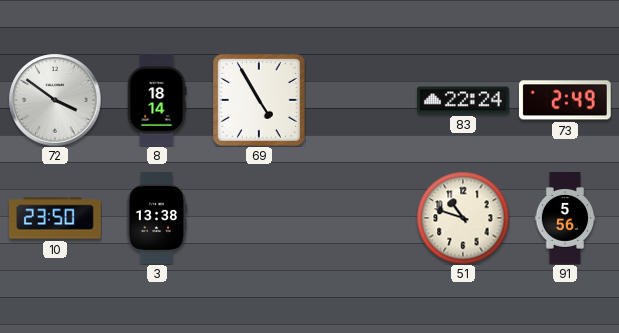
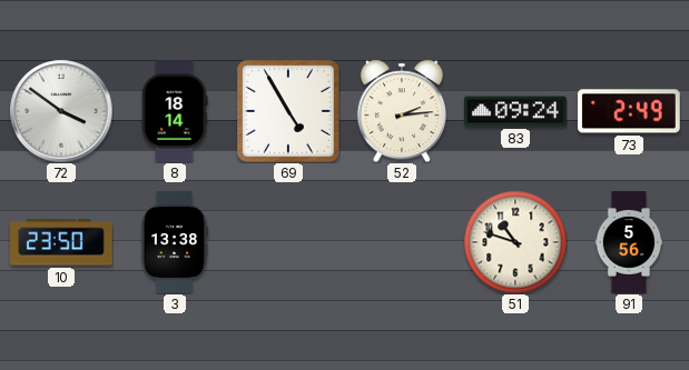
52: none -> 2:14 (402, 111)
83: 22:24 -> 09:24 (515, 111)
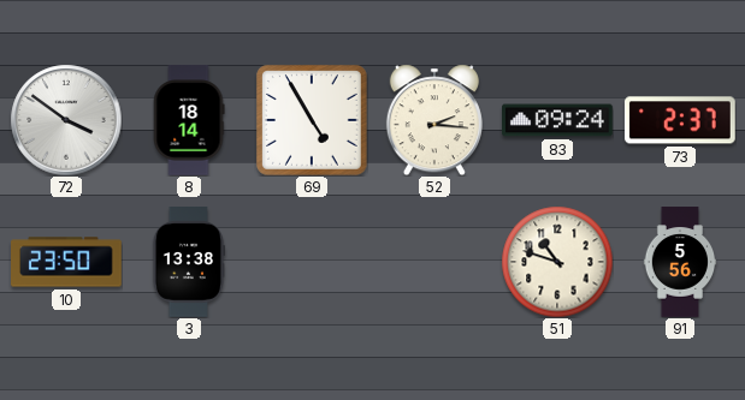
52: 2:14 -> 2:16 (434, 120)
73: 2:49 -> 2:37 (680, 120)
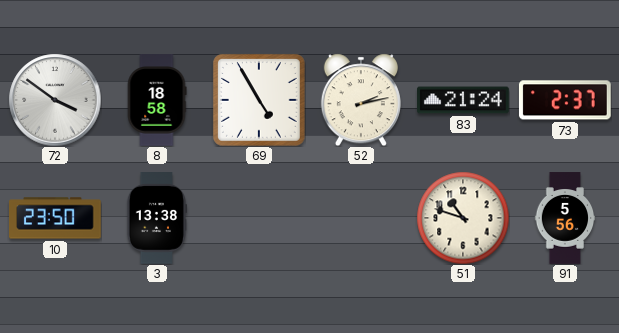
8: 18:14 -> 18:58 (157, 101)
52: 2:16 -> 2:13 (361, 100)
83: 09:24 -> 21:24 (463, 100)
